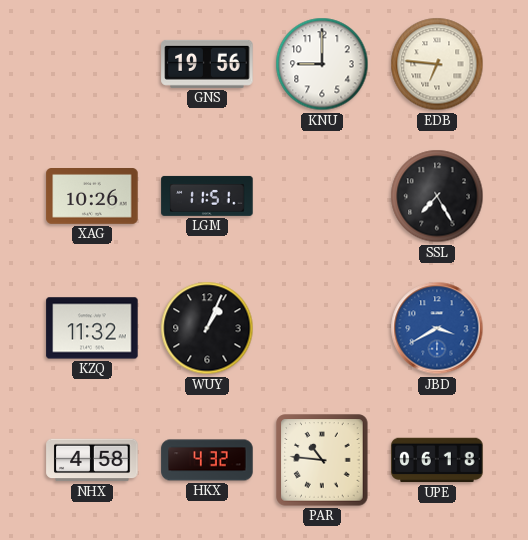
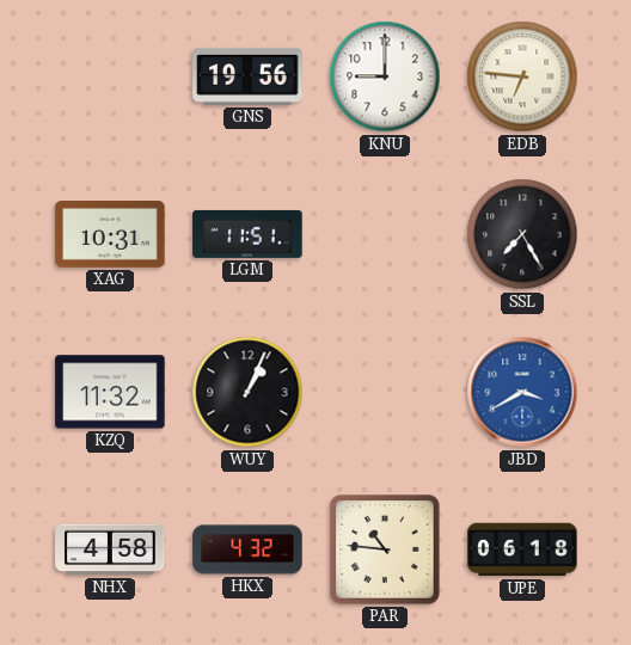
XAG: 10:26 -> 10:31 (110, 235)
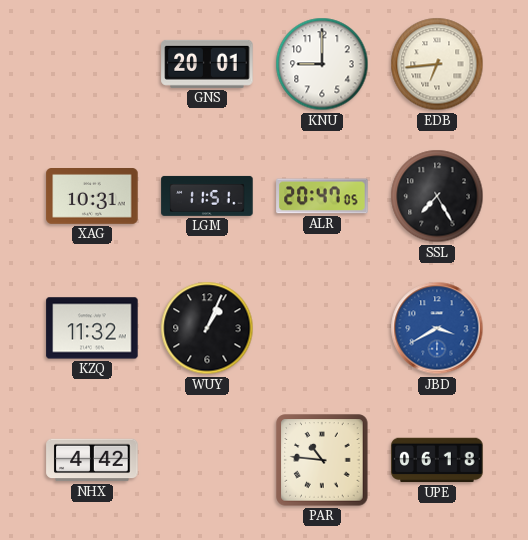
GNS: 19:56 -> 20:01 (207, 64)
EDB: 6:46 -> 6:44 (437, 64)
ALR: none -> 20:47 (322, 196)
NHX: 4:58 -> 4:42 (92, 460)
HKX: 4:32 -> none (247, 549)
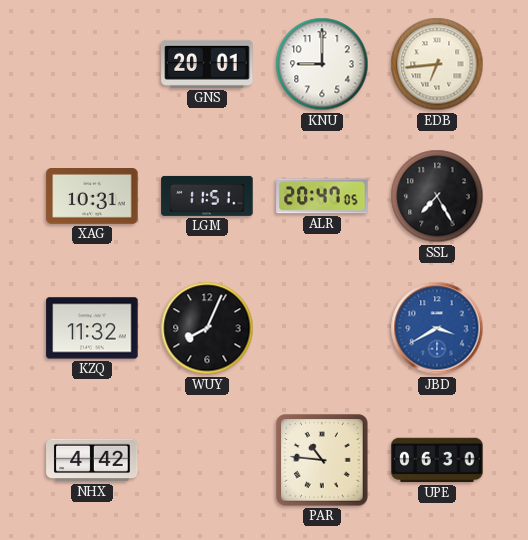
WUY: 1:04 -> 8:04 (207, 328)
UPE: 06:18 -> 06:30 (437, 460)
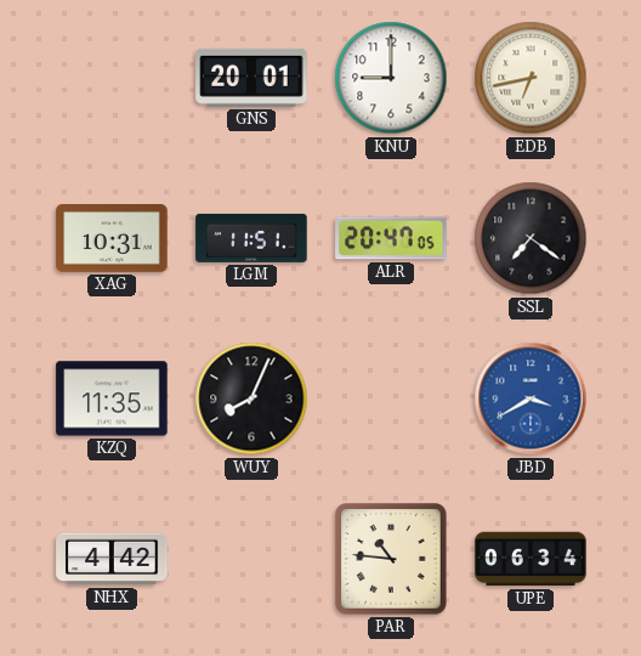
EDB: 6:44 -> 6:43 (531, 78)
SSL: 7:25 -> 7:21 (531, 238)
KZQ: 11:32 -> 11:35 (112, 398)
UPE: 06:30 -> 06:34 (531, 559)
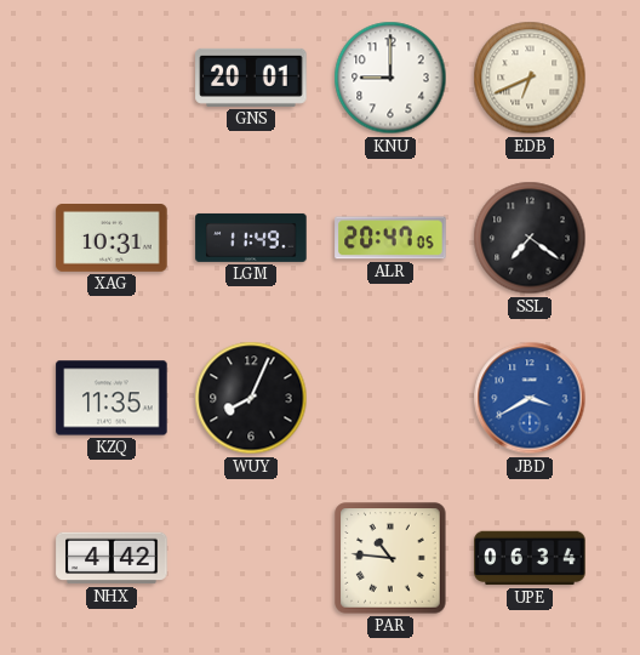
EDB: 6:43 -> 6:41 (530, 78)
LGM: 11:51 -> 11:49 (251, 238)
